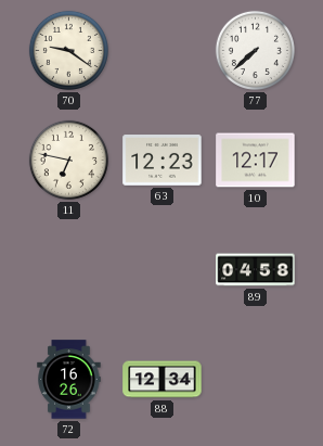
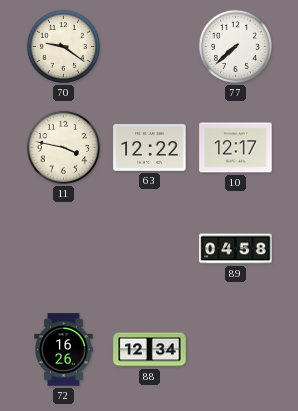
11: 6:47 -> 3:47 (63, 147)
63: 12:23 -> 12:22 (150, 148)
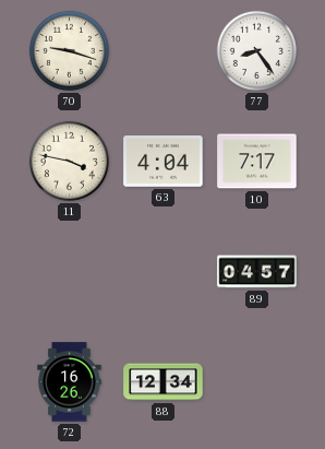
70: 9:21 -> 9:18 (69, 50)
77: 7:38 -> 8:24 (256, 50)
63: 12:22 -> 4:04 (164, 162)
10: 12:17 -> 7:17 (257, 162)
89: 04:58 -> 04:57 (257, 272)
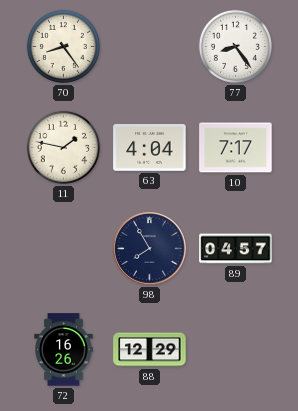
70: 9:18 -> 8:24 (63, 46)
11: 3:47 -> 1:47 (63, 147)
98: none -> 7:55 (150, 249)
88: 12:34 -> 12:29 (150, 350)
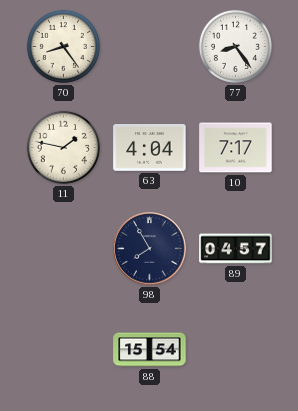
72: 16:26 -> none (64, 350)
88: 12:29 -> 15:54 (150, 350)
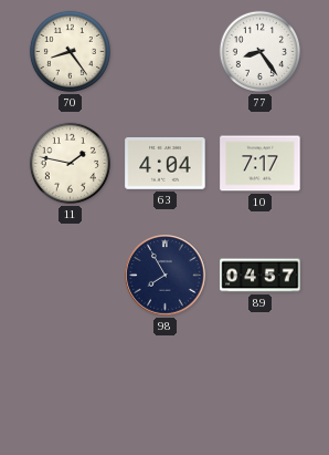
88: 15:54 -> none (150, 350)
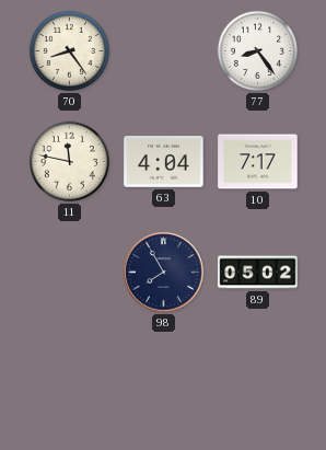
11: 1:47 -> 11:47 (69, 161)
89: 04:57 -> 05:02 (258, 273)
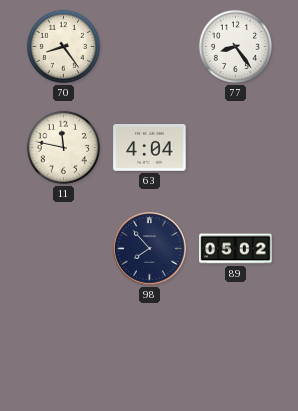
10: 7:17 -> none (258, 162)
98: 7:55 -> 7:53 (150, 249)
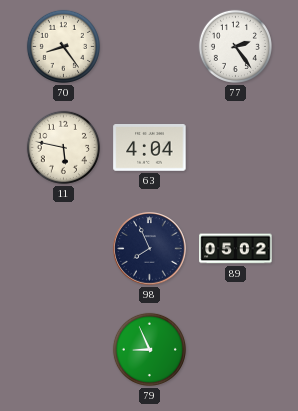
77: 8:24 -> 2:24 (235, 46)
11: 11:47 -> 5:47 (63, 147)
98: 7:53 -> 7:56 (150, 249)
79: none -> 8:56 (149, 349)
